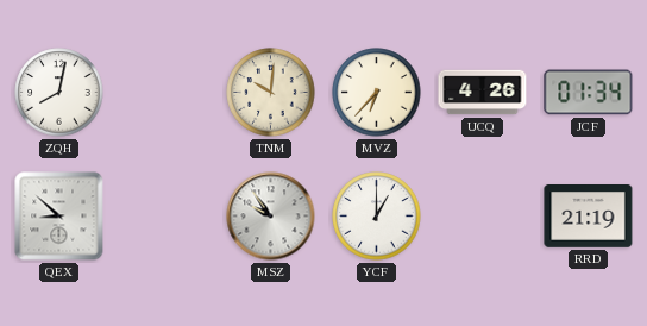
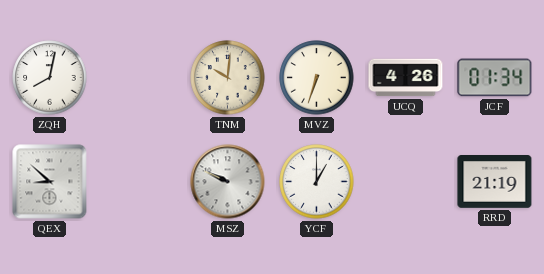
MVZ: 6:37 -> 6:33 (317, 78)
MSZ: 9:54 -> 9:49 (228, 182)
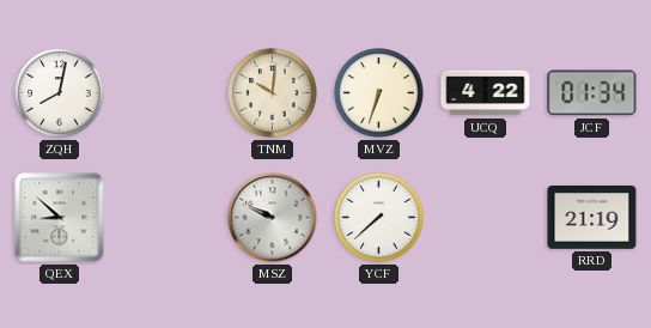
UCQ: 4:26 -> 4:22 (486, 93)
YCF: 1:00 -> 7:38 (379, 218)
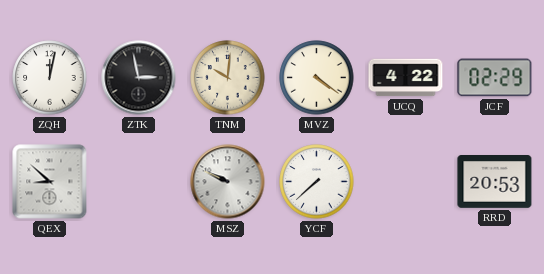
ZQH: 8:02 -> 12:02 (50, 78)
ZTK: none -> 2:58 (139, 78)
MVZ: 6:33 -> 4:21 (317, 78)
JCF: 01:34 -> 02:29 (495, 78)
RRD: 21:19 -> 20:53 (495, 182)
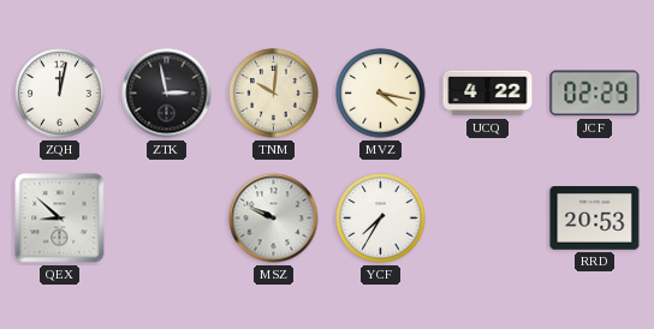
MVZ: 4:21 -> 4:17 (381, 94)
YCF: 7:38 -> 7:35 (381, 219)
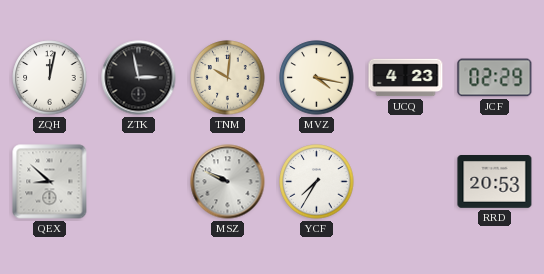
UCQ: 4:22 -> 4:23 (406, 78)
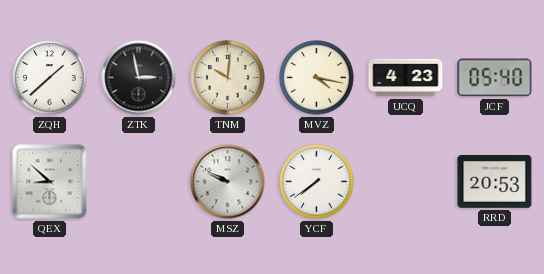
ZQH: 12:02 -> 1:38 (50, 78)
JCF: 02:29 -> 05:40 (495, 78)
YCF: 7:35 -> 7:39 (317, 182)
